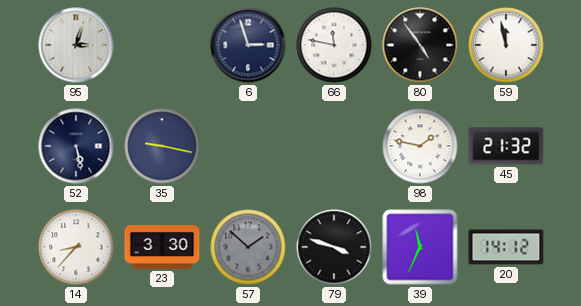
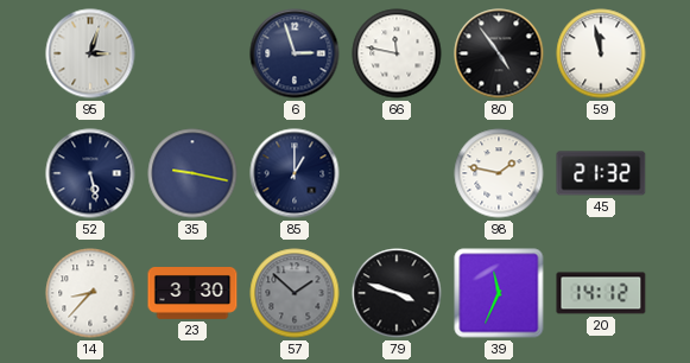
85: none -> 1:00 (295, 173)
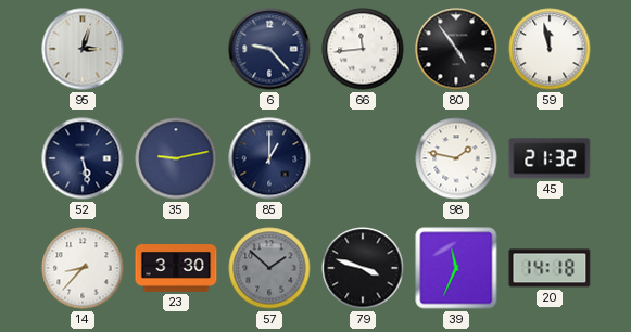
6: 2:57 -> 9:23 (269, 49)
66: 11:47 -> 11:44 (363, 49)
35: 9:17 -> 9:13 (176, 158)
20: 14:12 -> 14:18 (550, 268)
